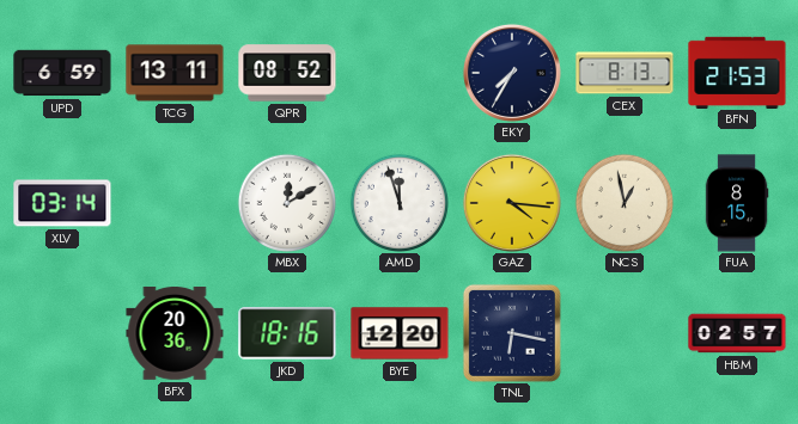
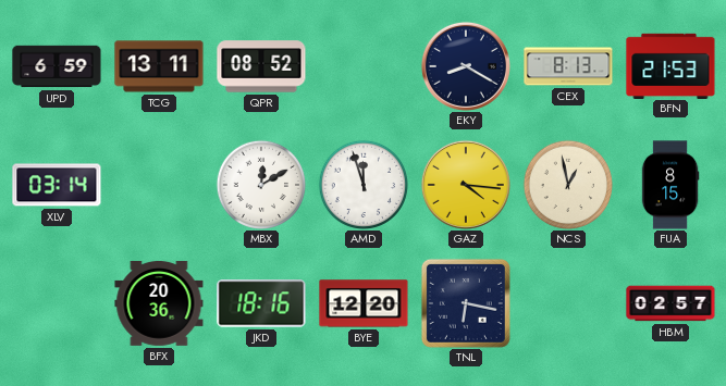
EKY: 7:35 -> 8:20 (466, 66)
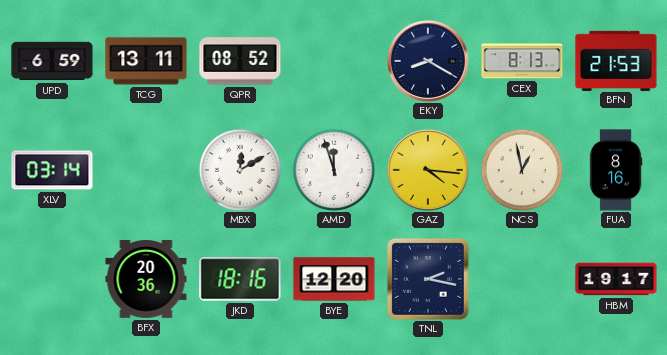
FUA: 8:15 -> 8:16 (616, 170)
TNL: 6:17 -> 2:17 (428, 279)
HBM: 02:57 -> 19:17 (616, 279)
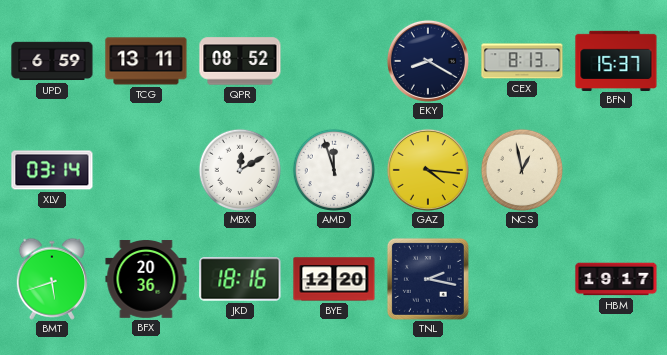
BFN: 21:53 -> 15:37 (616, 60)
FUA: 8:16 -> none (616, 170)
BMT: none -> 5:42 (51, 279)
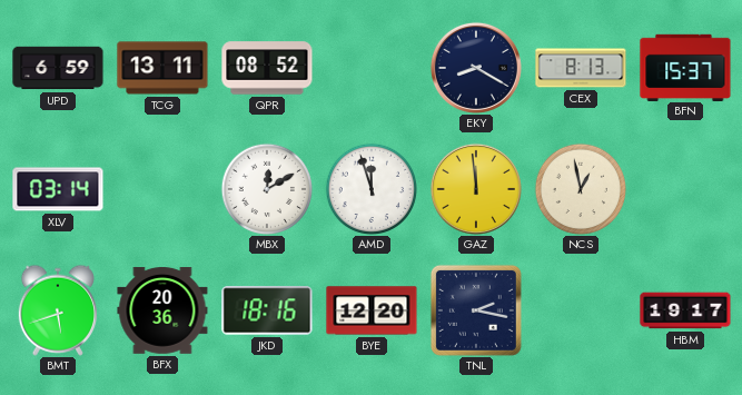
GAZ: 4:16 -> 11:59 (476, 189)
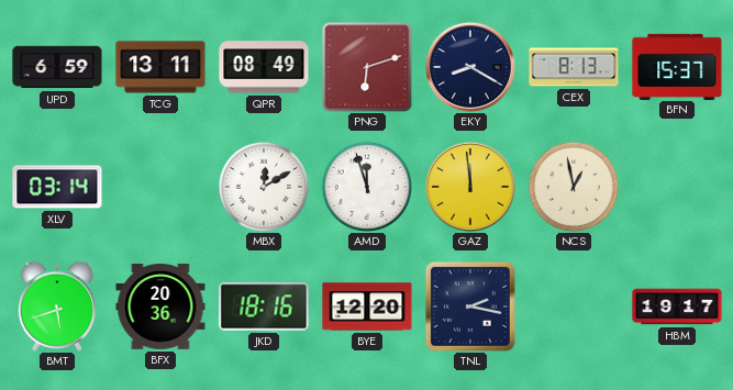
QPR: 08:52 -> 08:49 (264, 67)
PNG: none -> 6:12 (367, 67)
